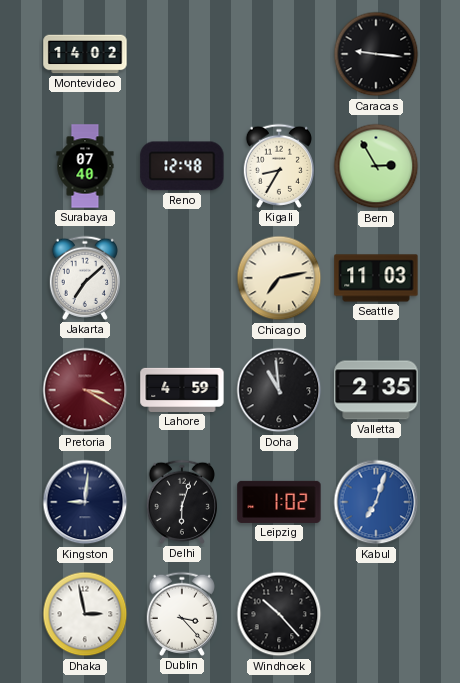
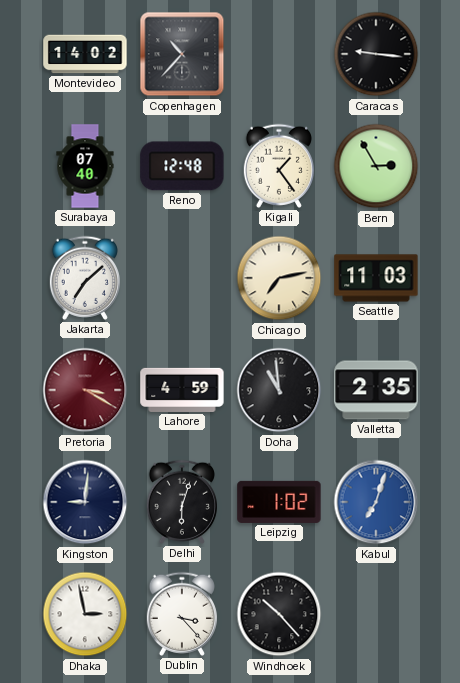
Copenhagen: none -> 10:37 (182, 54)
Kigali: 8:35 -> 1:24 (278, 166)
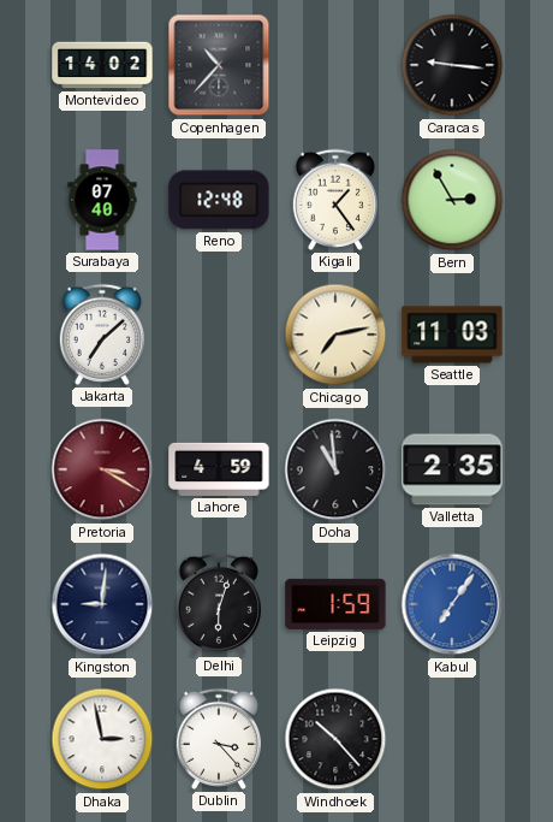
Leipzig: 1:02 -> 1:59 (335, 604)
Kabul: 7:03 -> 7:06 (452, 604)
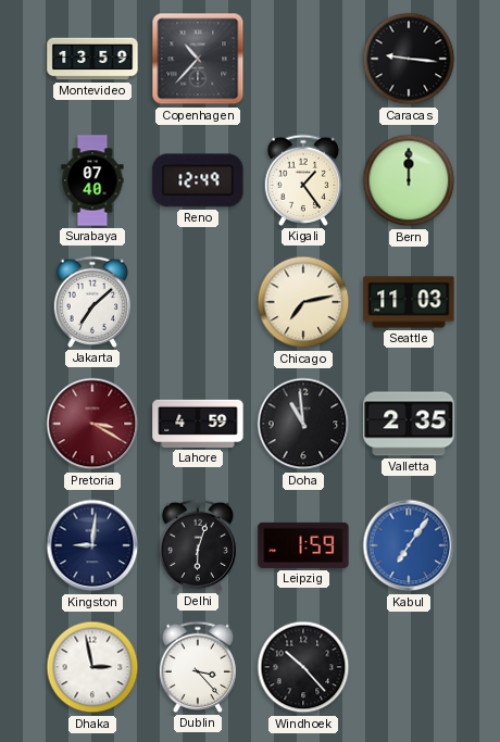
Montevideo: 14:02 -> 13:59 (92, 59)
Reno: 12:48 -> 12:49 (198, 180)
Bern: 2:55 -> 12:00 (409, 180)
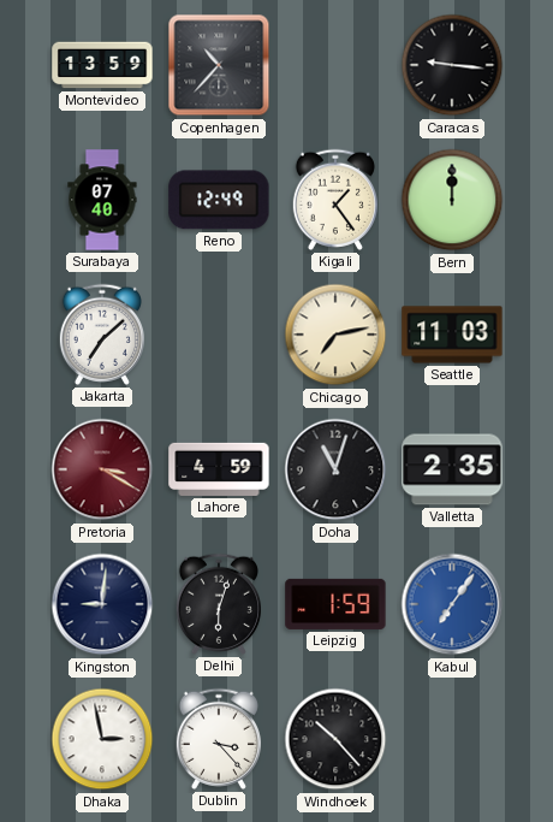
Doha: 10:59 -> 11:03 (335, 469)
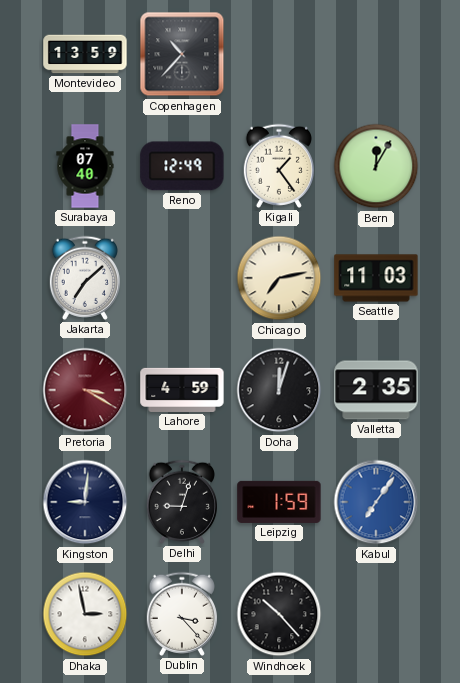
Caracas: 9:16 -> none (452, 65)
Bern: 12:00 -> 12:05 (376, 166)
Doha: 11:03 -> 12:03 (279, 390)
Delhi: 6:03 -> 9:03 (181, 502)
